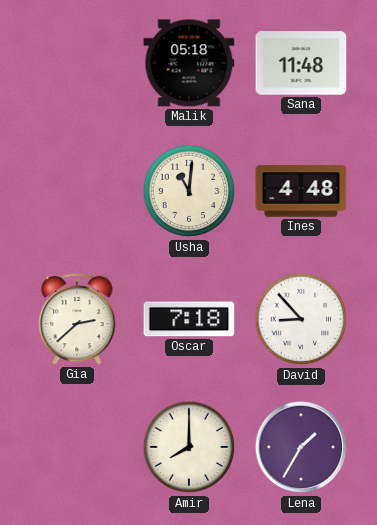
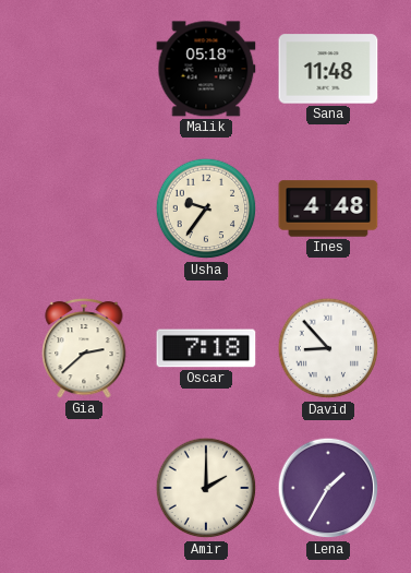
Usha: 11:01 -> 9:36 (206, 208)
Amir: 8:00 -> 2:00 (206, 488)
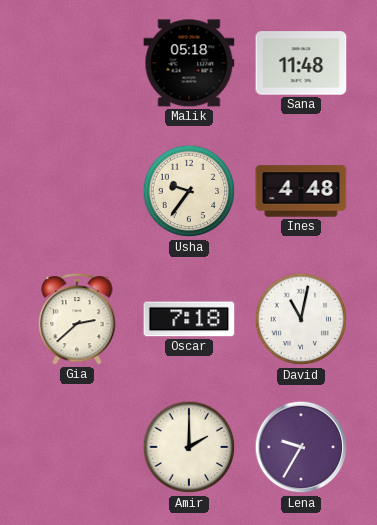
David: 8:53 -> 11:02 (301, 319)
Lena: 1:35 -> 9:35 (301, 447)
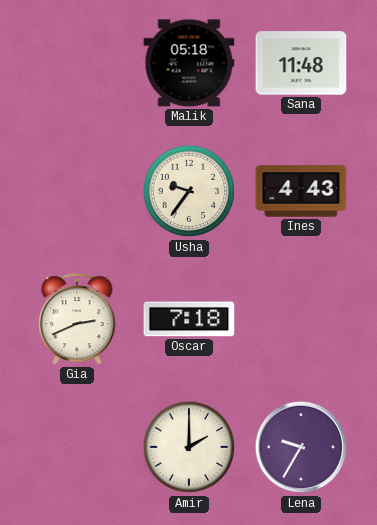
Ines: 4:48 -> 4:43 (301, 191)
Gia: 2:38 -> 2:41 (77, 319)
David: 11:02 -> none (301, 319)
